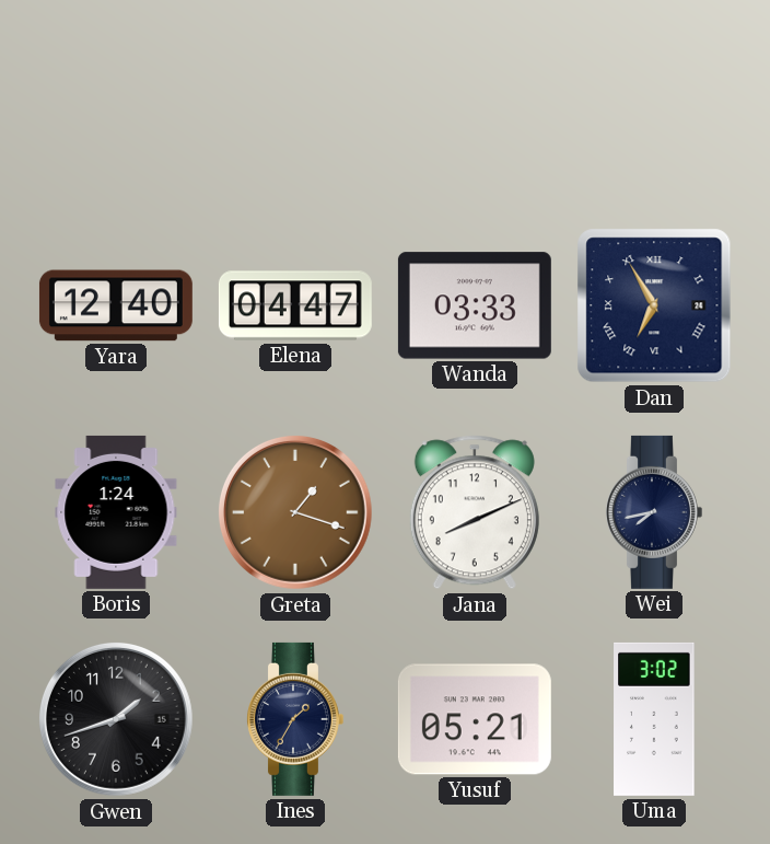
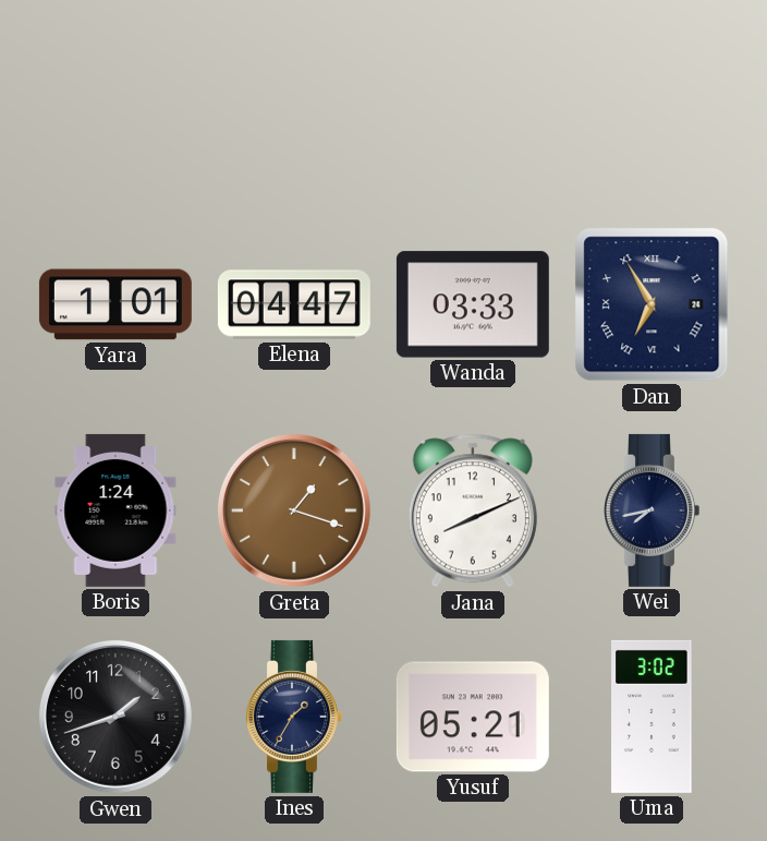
Yara: 12:40 -> 1:01 (115, 304)
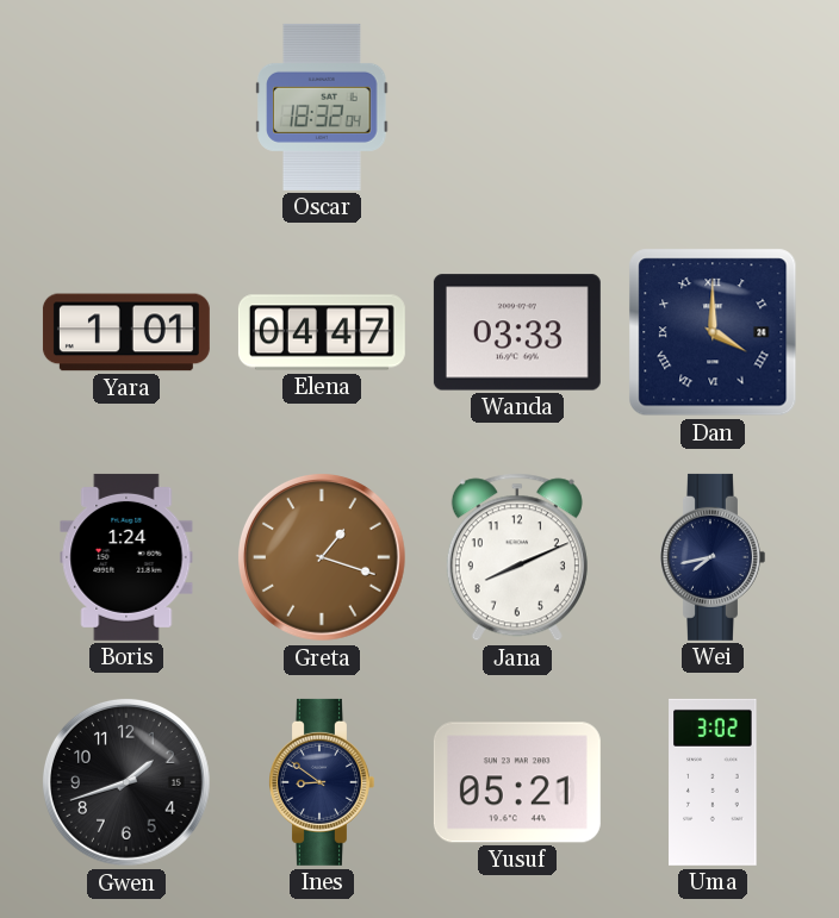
Oscar: none -> 18:32 (322, 107)
Dan: 6:55 -> 4:00 (713, 332)
Ines: 1:35 -> 8:51 (322, 782)
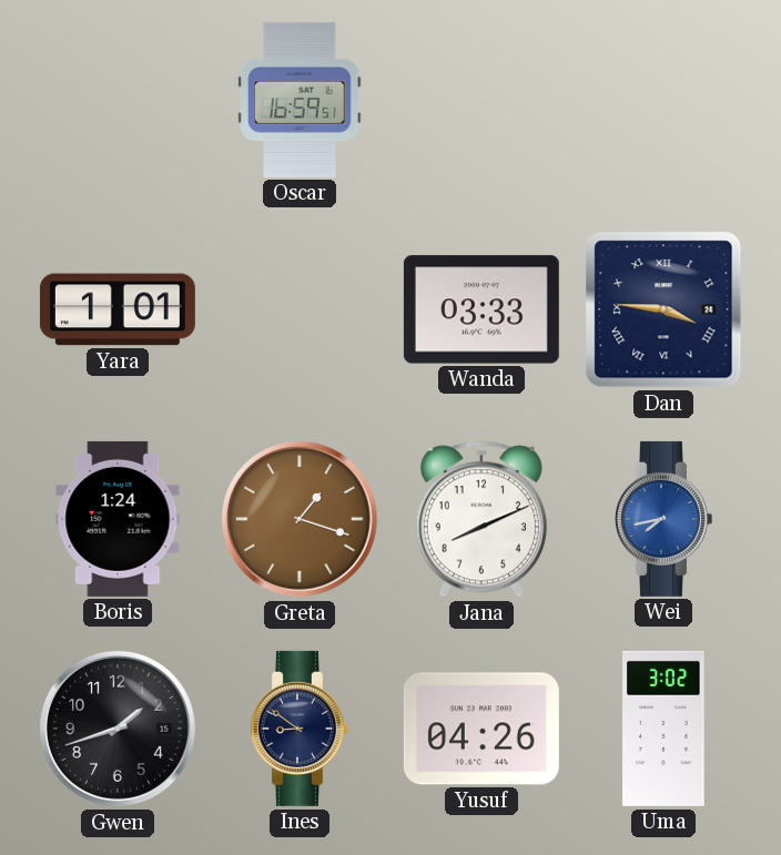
Oscar: 18:32 -> 16:59 (300, 100)
Elena: 04:47 -> none (322, 332)
Dan: 4:00 -> 3:46 (663, 309)
Wei dial: navy -> blue (663, 519)
Yusuf: 05:21 -> 04:26 (481, 729)
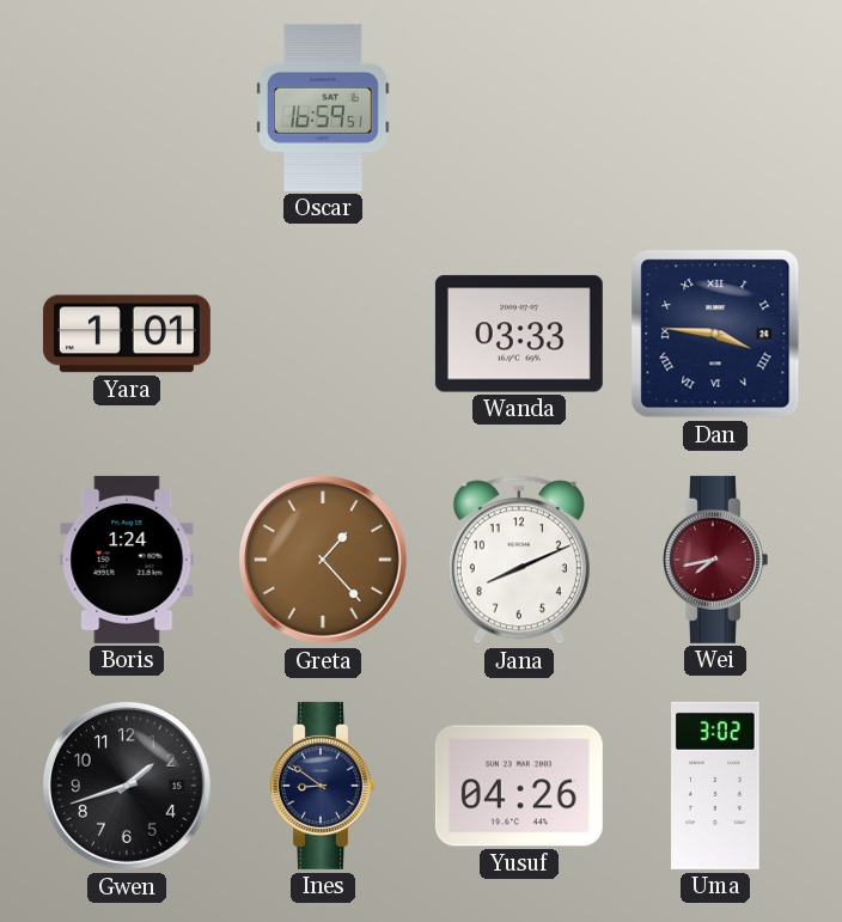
Greta: 1:18 -> 1:23 (323, 560)
Wei dial: blue -> burgundy (715, 560)
